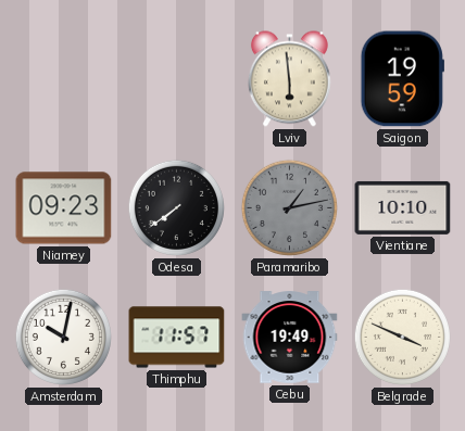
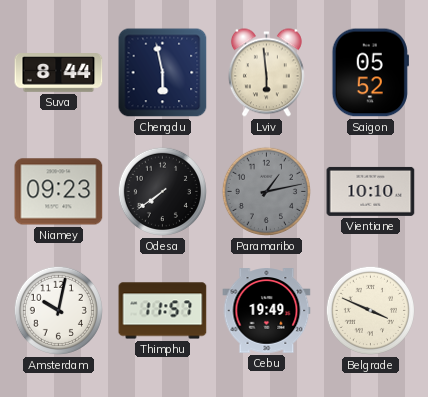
Suva: none -> 8:44 (59, 73)
Chengdu: none -> 5:58 (163, 73)
Saigon: 19:59 -> 05:52 (370, 73)
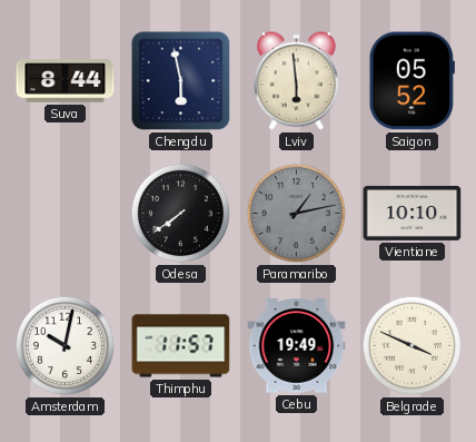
Niamey: 09:23 -> none (59, 192)
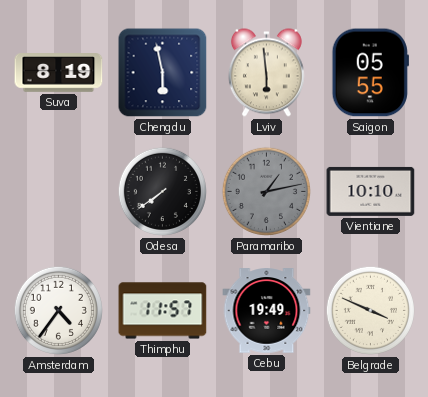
Suva: 8:44 -> 8:19 (59, 73)
Saigon: 05:52 -> 05:55 (370, 73)
Amsterdam: 10:02 -> 4:36 (58, 310)
